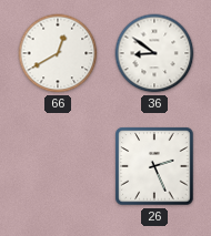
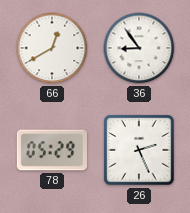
36: 8:51 -> 8:54 (139, 48)
78: none -> 05:29 (51, 150)
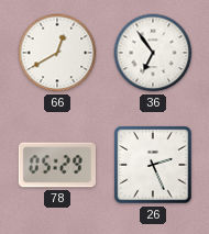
36: 8:54 -> 6:54 (153, 53)
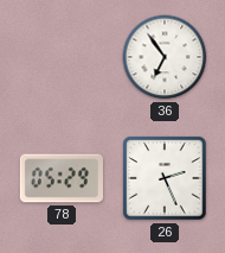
66: 12:40 -> none (57, 53)
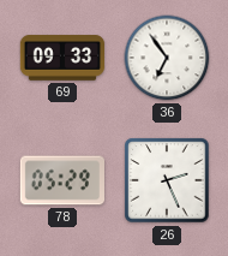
69: none -> 09:33 (61, 58)
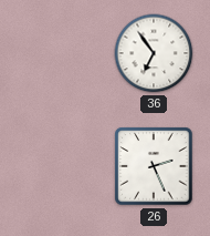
69: 09:33 -> none (61, 58)
78: 05:29 -> none (61, 180)
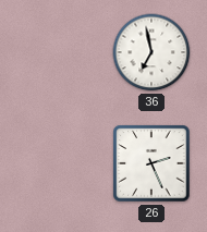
36: 6:54 -> 6:58 (151, 52)
